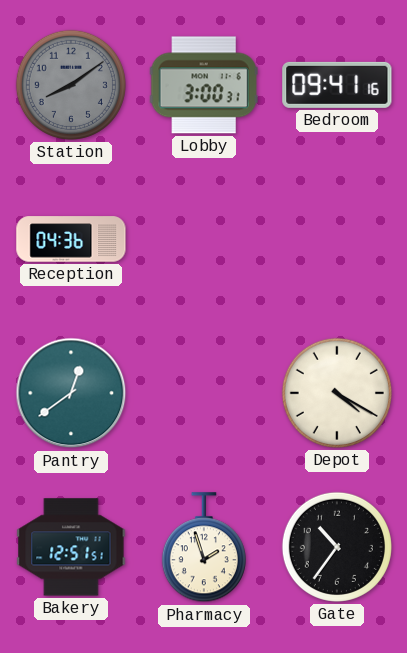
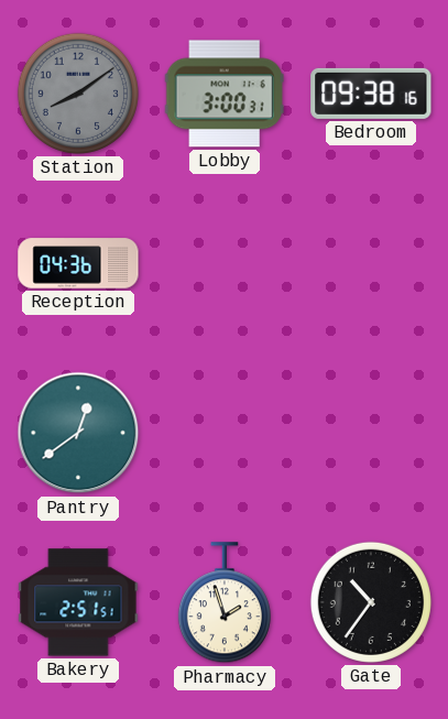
Bedroom: 09:41 -> 09:38 (371, 94)
Depot: 4:20 -> none (337, 393)
Bakery: 12:51 -> 2:51 (78, 602)
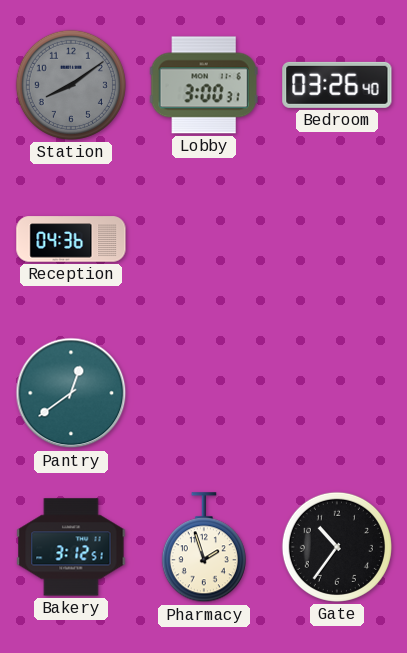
Bedroom: 09:38 -> 03:26 (337, 85)
Bakery: 2:51 -> 3:12 (71, 547)
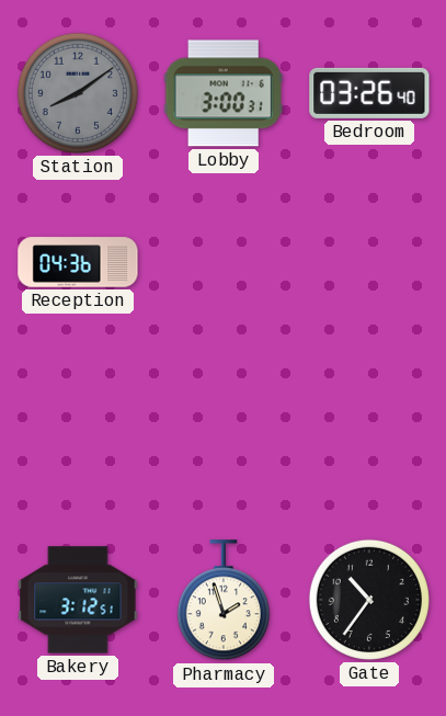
Pantry: 12:39 -> none (71, 393)
